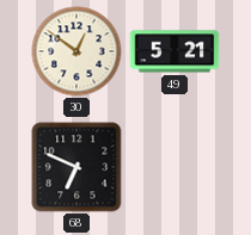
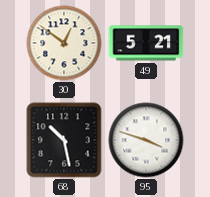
68: 6:49 -> 10:28 (64, 140)
95: none -> 3:48 (146, 140)
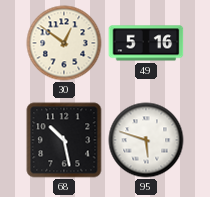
49: 5:21 -> 5:16 (146, 43)
95: 3:48 -> 5:48 (146, 140)
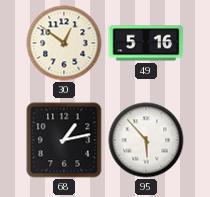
68: 10:28 -> 1:13 (64, 140)
95: 5:48 -> 5:53 (146, 140)
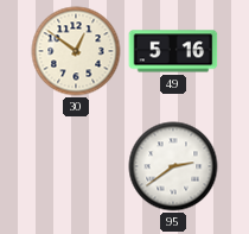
68: 1:13 -> none (64, 140)
95: 5:53 -> 2:39 (173, 166)
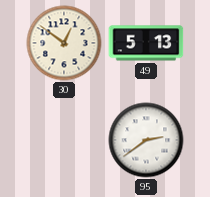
49: 5:16 -> 5:13 (146, 43)
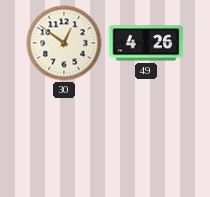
49: 5:13 -> 4:26 (146, 43)
95: 2:39 -> none (146, 140)
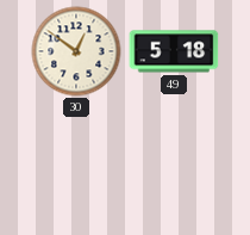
49: 4:26 -> 5:18 (174, 51)
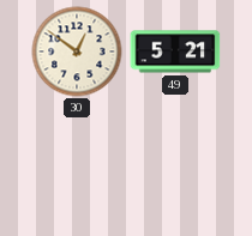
49: 5:18 -> 5:21 (175, 52)
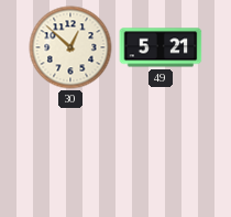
30: 12:51 -> 12:52 (70, 47)
